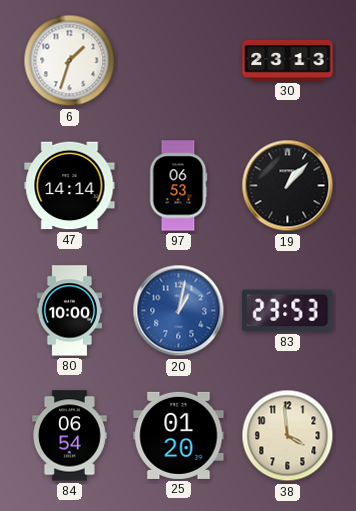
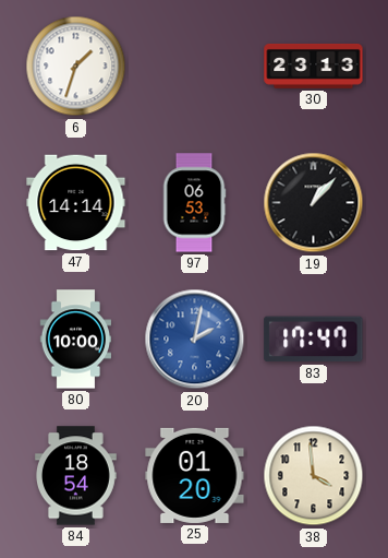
20: 1:02 -> 2:02 (195, 340)
83: 23:53 -> 17:47 (314, 340)
84: 06:54 -> 18:54 (76, 476)
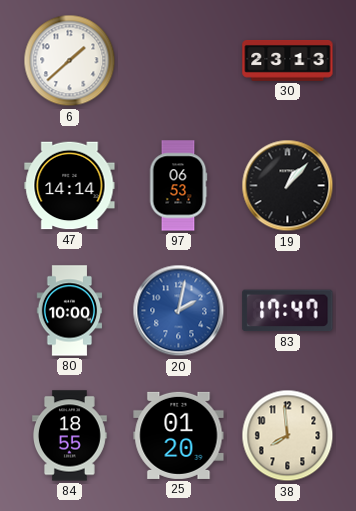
6: 1:33 -> 1:38 (70, 61)
84: 18:54 -> 18:55 (70, 436)
38: 3:59 -> 7:59 (288, 436)
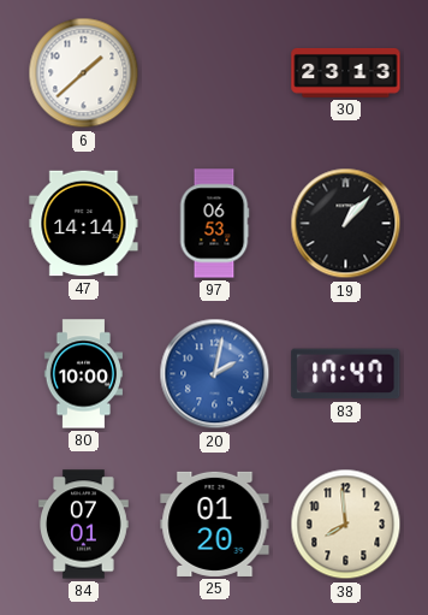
84: 18:55 -> 07:01 (84, 525)
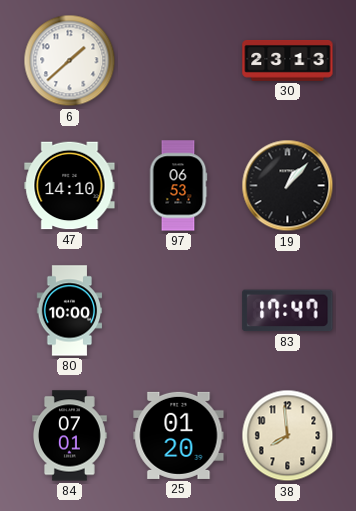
47: 14:14 -> 14:10 (70, 186)
20: 2:02 -> none (215, 374)
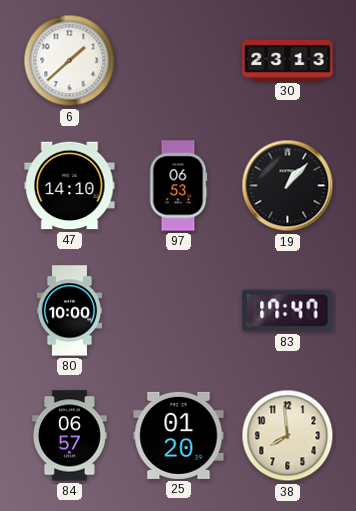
84: 07:01 -> 06:57 (70, 436)
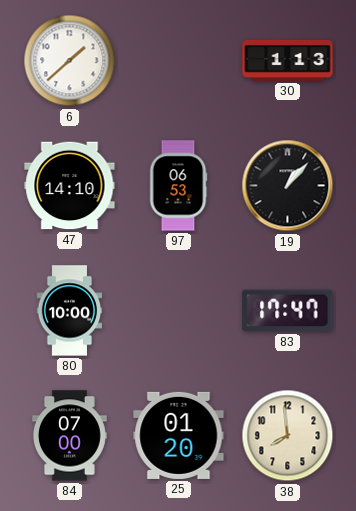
30: 23:13 -> 1:13 (288, 61)
84: 06:57 -> 07:00 (70, 436)
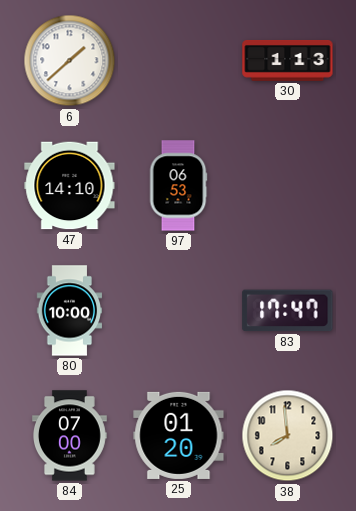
19: 1:07 -> none (288, 186)
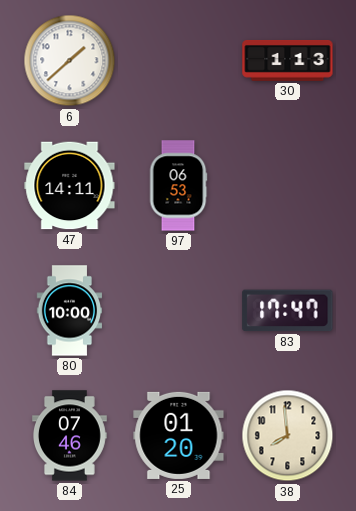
47: 14:10 -> 14:11 (70, 186)
84: 07:00 -> 07:46 (70, 436)
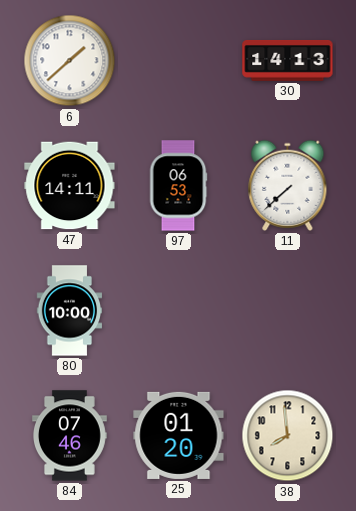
30: 1:13 -> 14:13 (288, 61)
11: none -> 7:38 (288, 185)
83: 17:47 -> none (288, 311)
